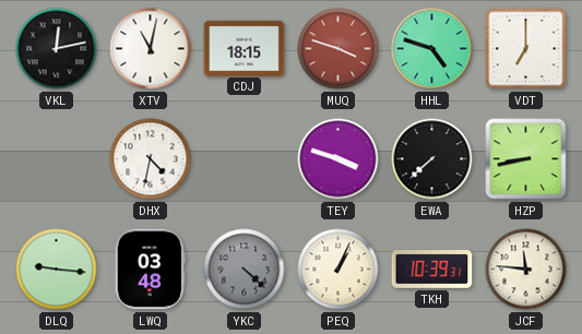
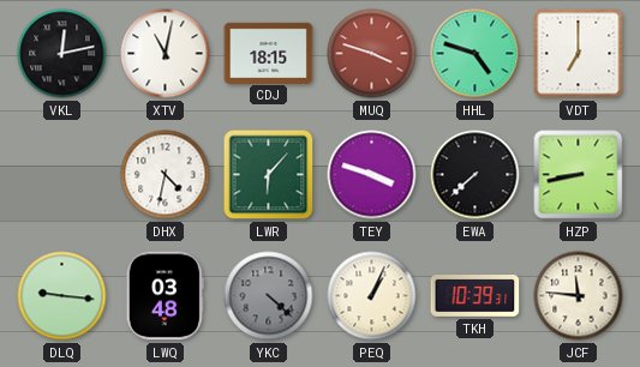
LWR: none -> 6:07 (269, 175)
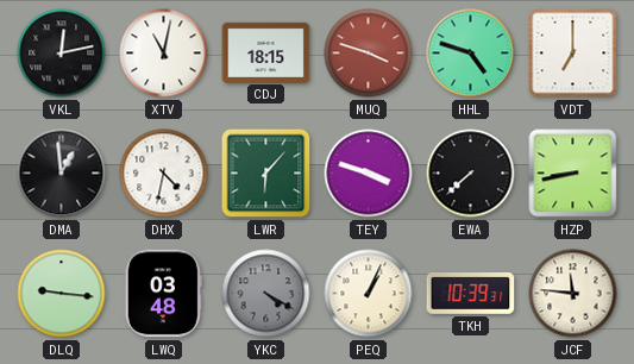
DMA: none -> 12:59 (62, 174)
YKC: 4:22 -> 4:20 (266, 294)
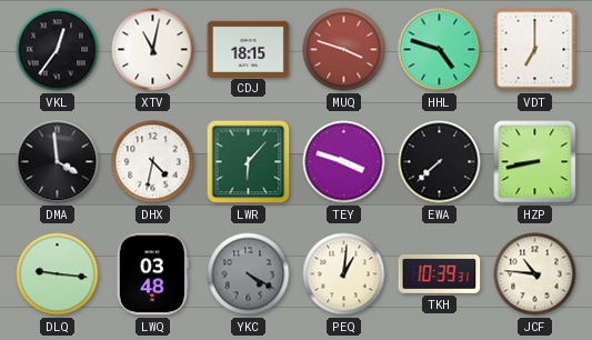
VKL: 12:13 -> 12:36 (58, 50)
DMA: 12:59 -> 3:59 (58, 162)
PEQ: 1:04 -> 1:01 (344, 274)
JCF: 11:46 -> 10:46 (535, 274)
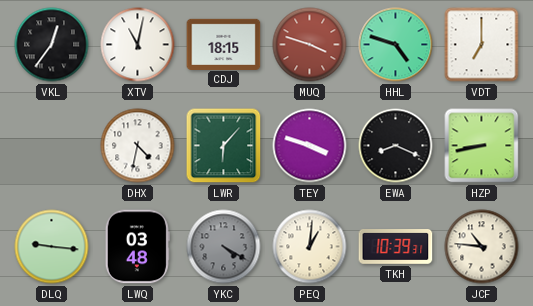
DMA: 3:59 -> none (58, 162)
EWA: 7:38 -> 8:19 (396, 146)
